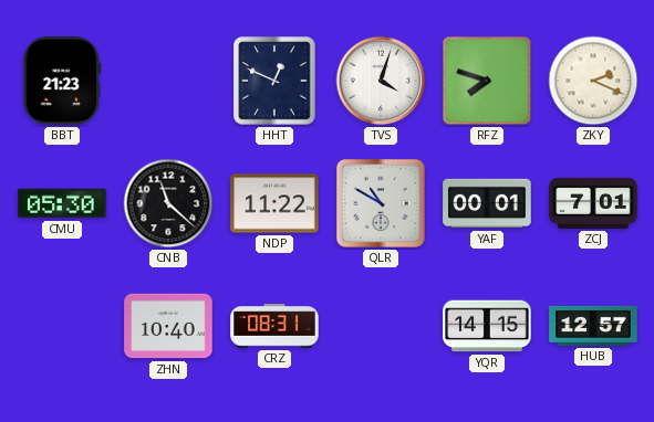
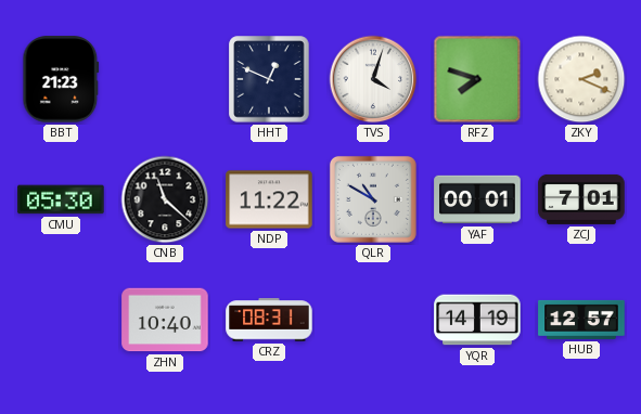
YQR: 14:15 -> 14:19 (477, 320)
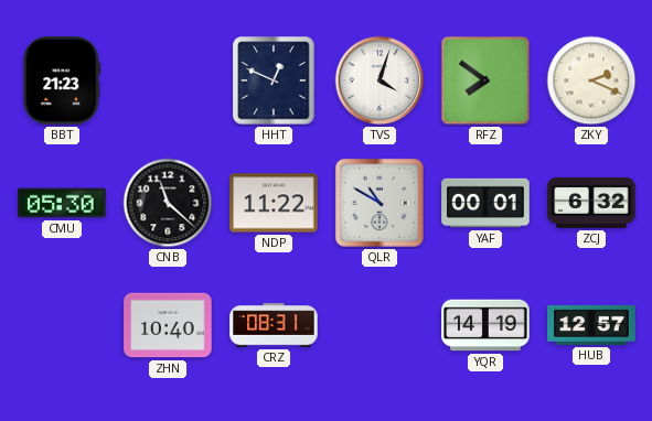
RFZ: 7:48 -> 7:51 (485, 80)
ZCJ: 7:01 -> 6:32 (591, 203)
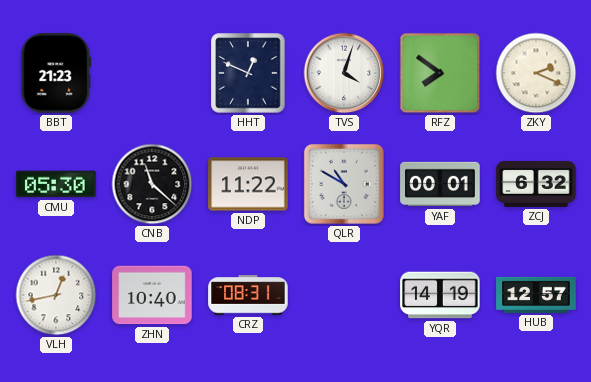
VLH: none -> 12:43 (56, 295)
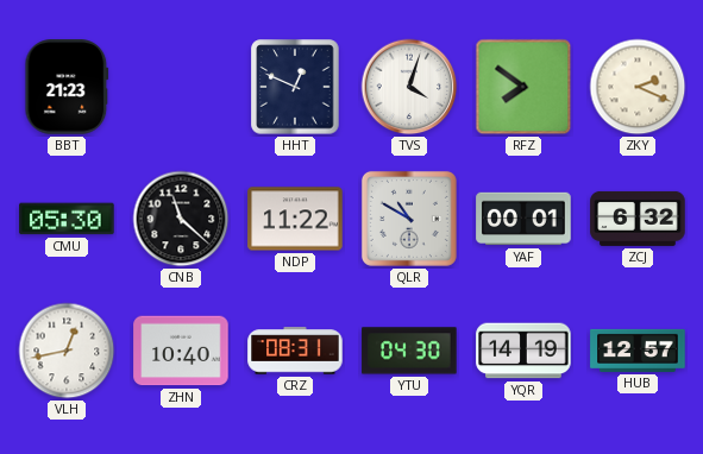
YTU: none -> 04:30 (409, 351)
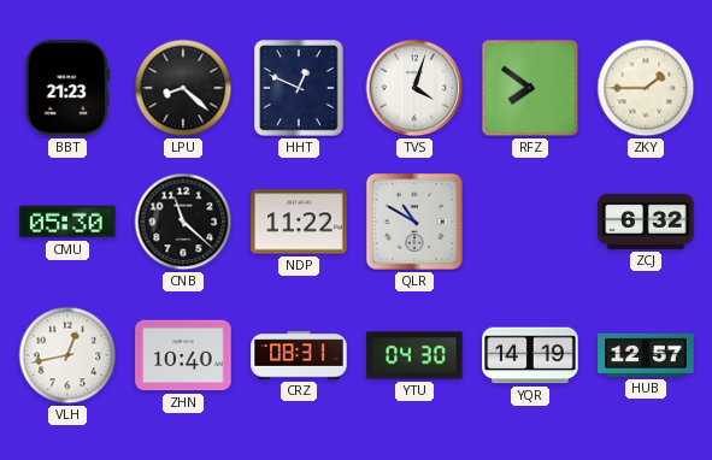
LPU: none -> 8:22 (183, 88)
ZKY: 2:19 -> 1:45 (646, 88)
YAF: 00:01 -> none (523, 219)
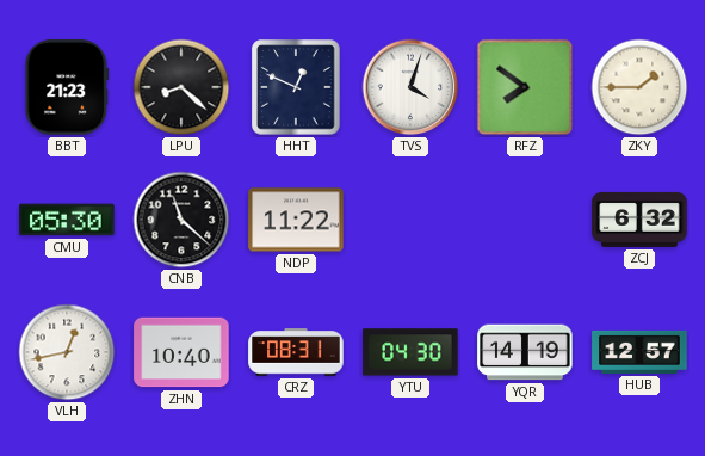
QLR: 10:50 -> none (414, 222)
